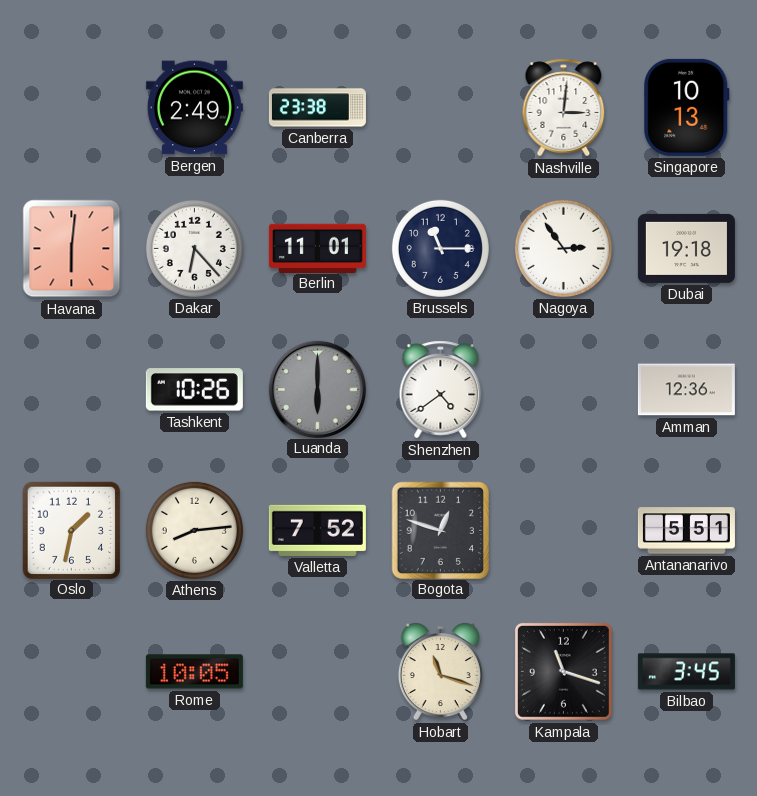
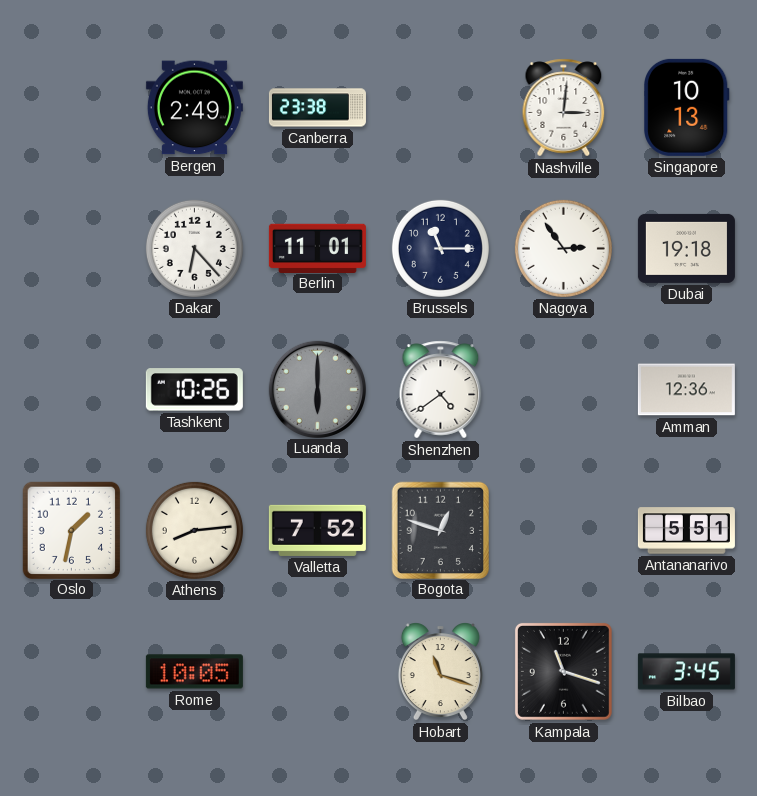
Havana: 6:01 -> none (72, 249)
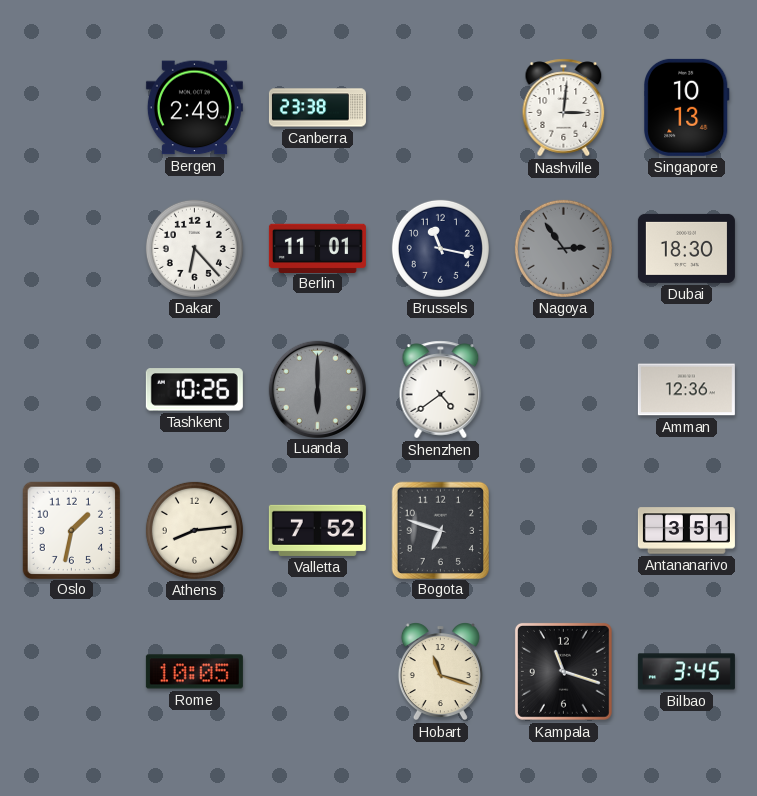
Brussels: 11:15 -> 11:17 (440, 248)
Nagoya dial: white -> grey (563, 248)
Dubai: 19:18 -> 18:30 (686, 248)
Bogota: 12:48 -> 6:48 (440, 530)
Antananarivo: 5:51 -> 3:51 (686, 531)
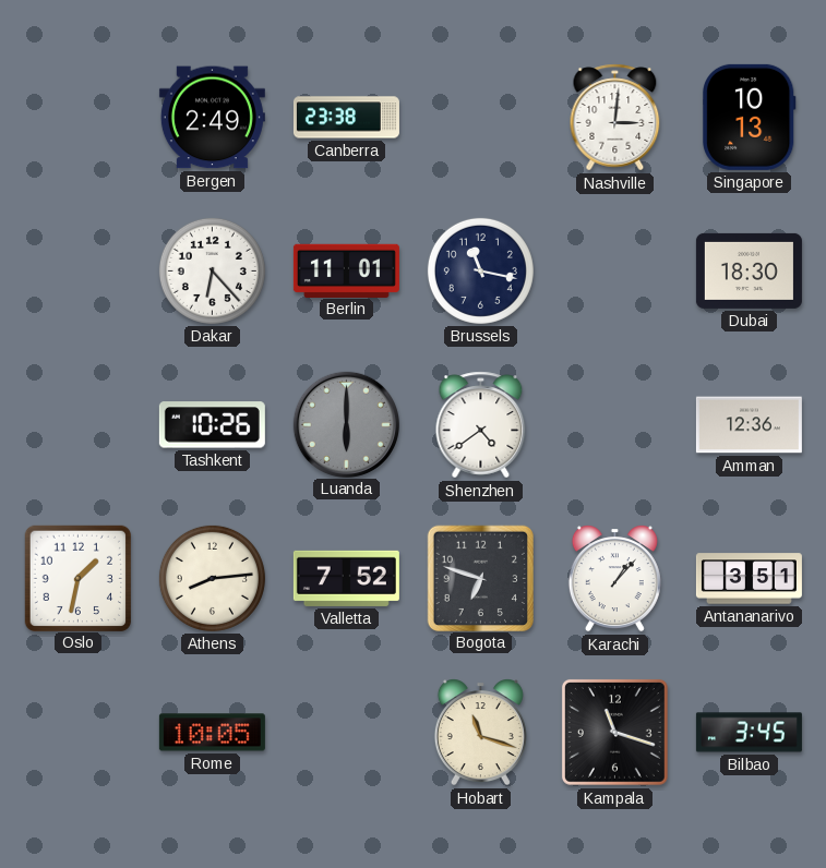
Nagoya: 2:54 -> none (563, 248)
Karachi: none -> 1:07 (614, 579)
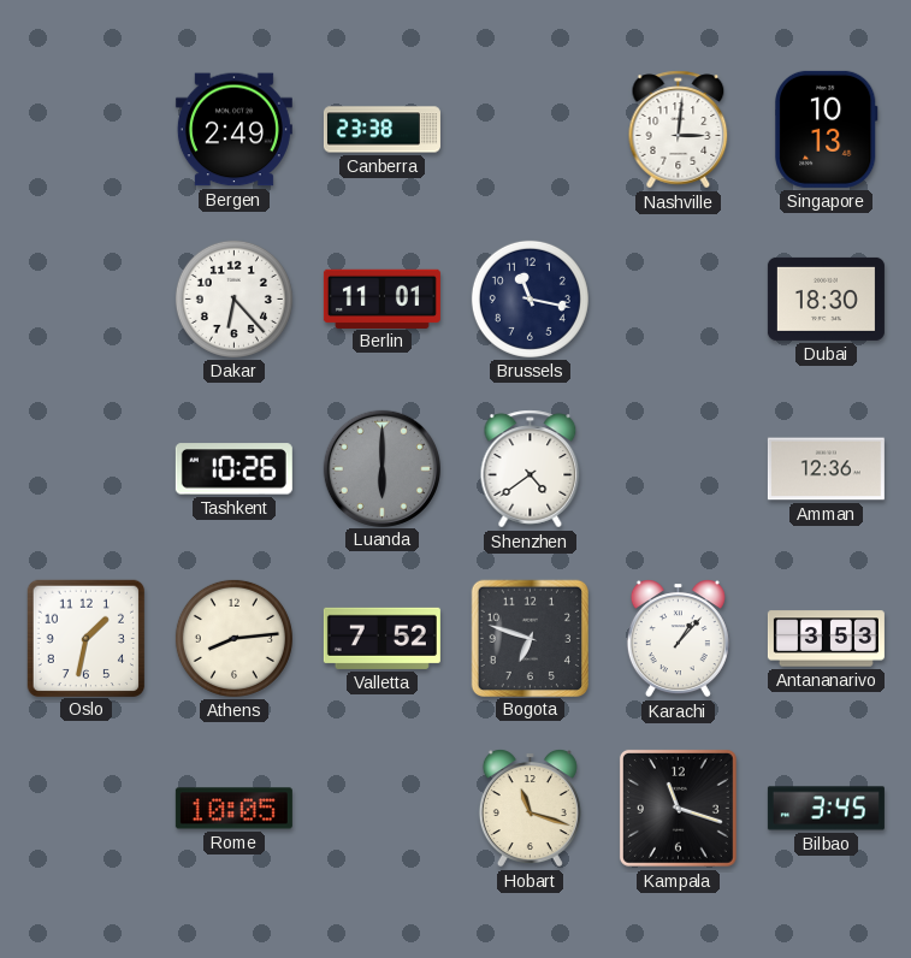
Antananarivo: 3:51 -> 3:53 (826, 639)
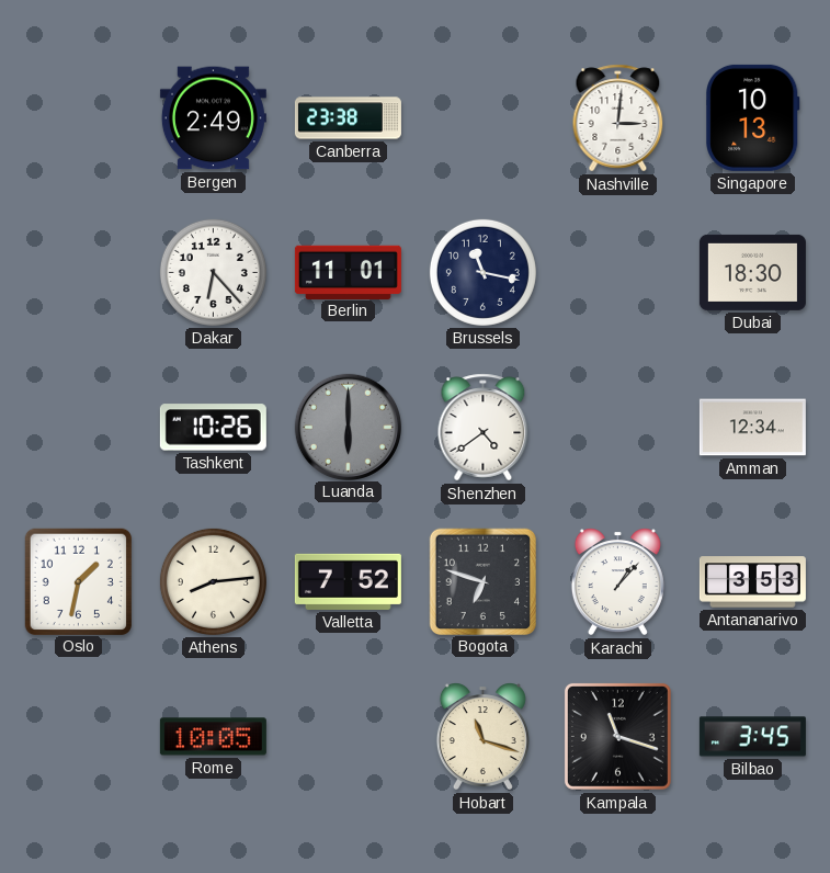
Amman: 12:36 -> 12:34 (752, 428)
